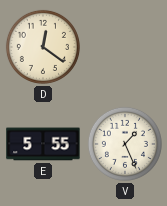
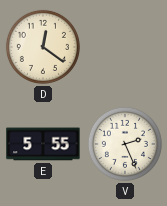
V: 1:26 -> 2:26 (125, 144)
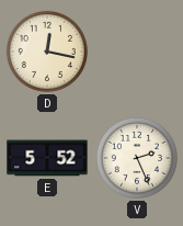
D: 12:21 -> 12:17 (47, 52)
E: 5:55 -> 5:52 (47, 158)
